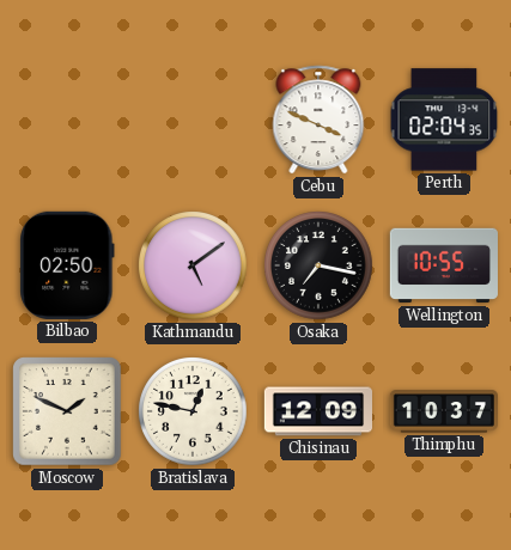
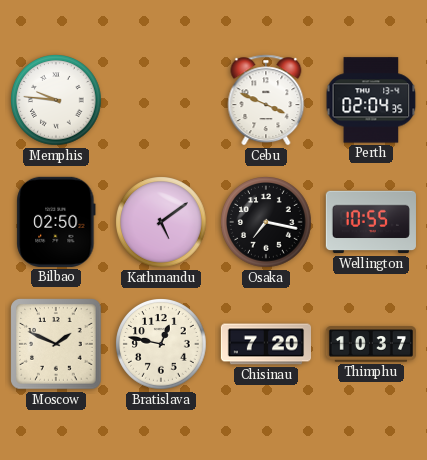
Memphis: none -> 9:46 (56, 100)
Chisinau: 12:09 -> 7:20 (265, 344)
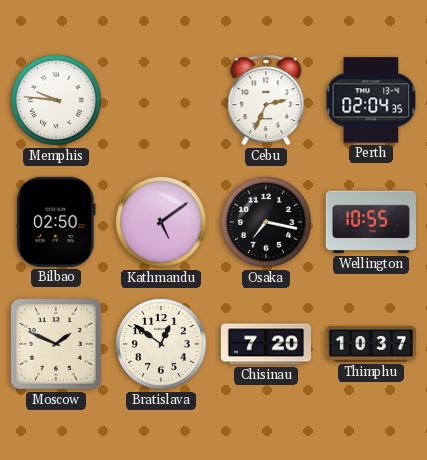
Cebu: 3:49 -> 2:34 (266, 100)
Bratislava: 12:47 -> 12:51 (161, 344)
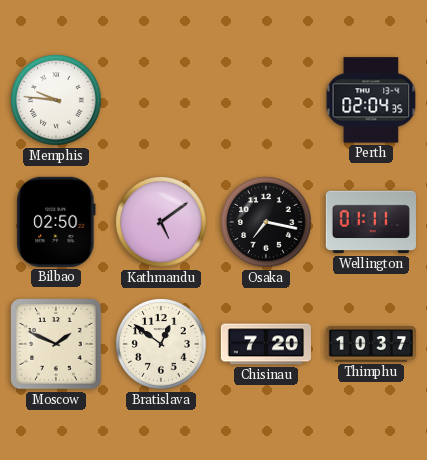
Cebu: 2:34 -> none (266, 100)
Wellington: 10:55 -> 01:11 (371, 222)
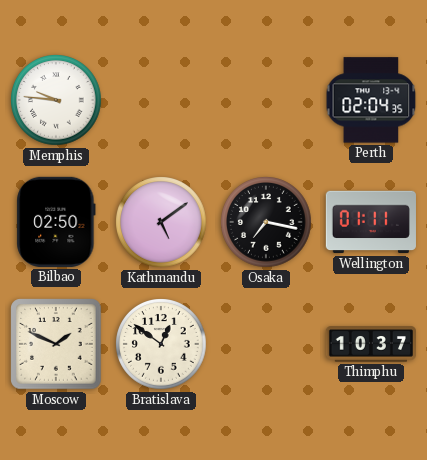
Chisinau: 7:20 -> none (265, 344)
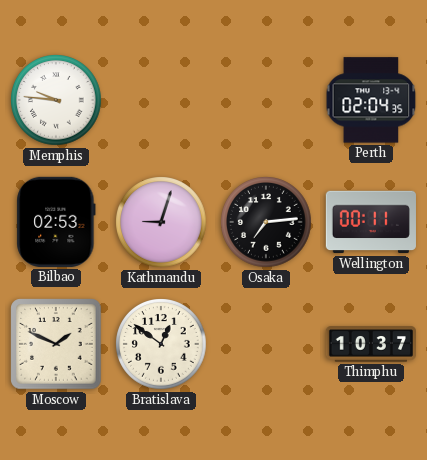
Bilbao: 02:50 -> 02:53 (56, 222)
Kathmandu: 5:09 -> 9:03 (161, 222)
Osaka: 7:17 -> 7:14 (266, 222)
Wellington: 01:11 -> 00:11 (371, 222)
